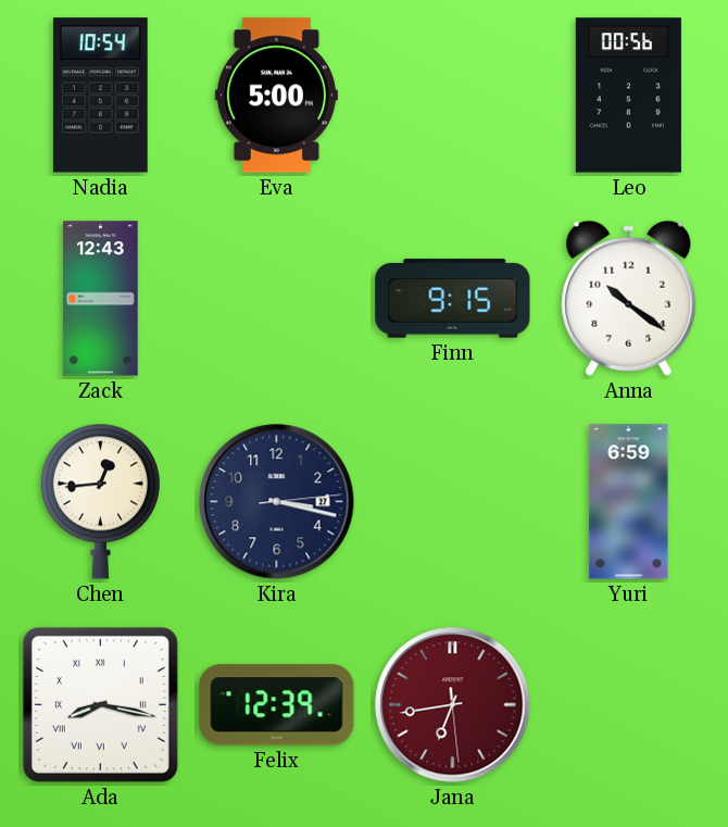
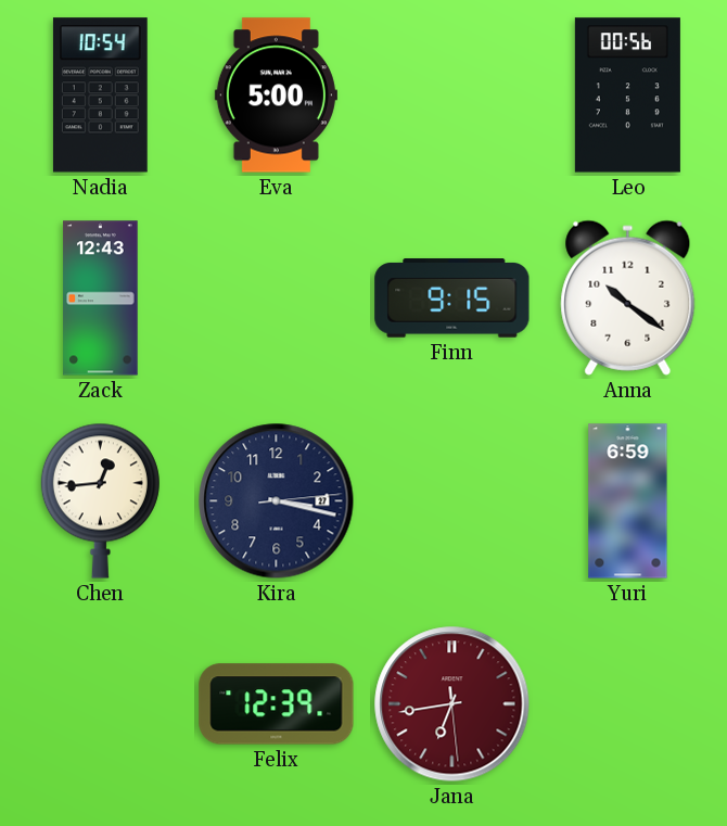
Ada: 8:17 -> none (100, 704)
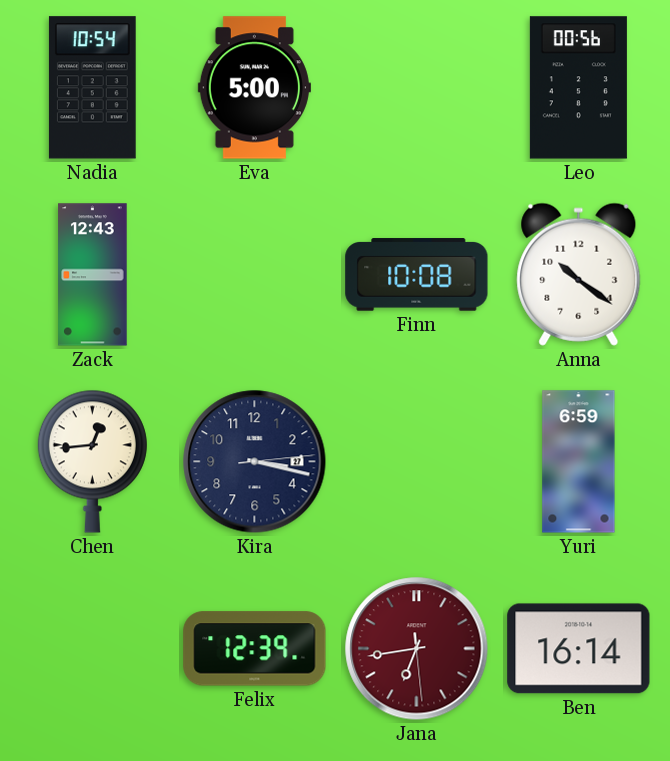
Finn: 9:15 -> 10:08 (417, 275)
Ben: none -> 16:14 (579, 649)
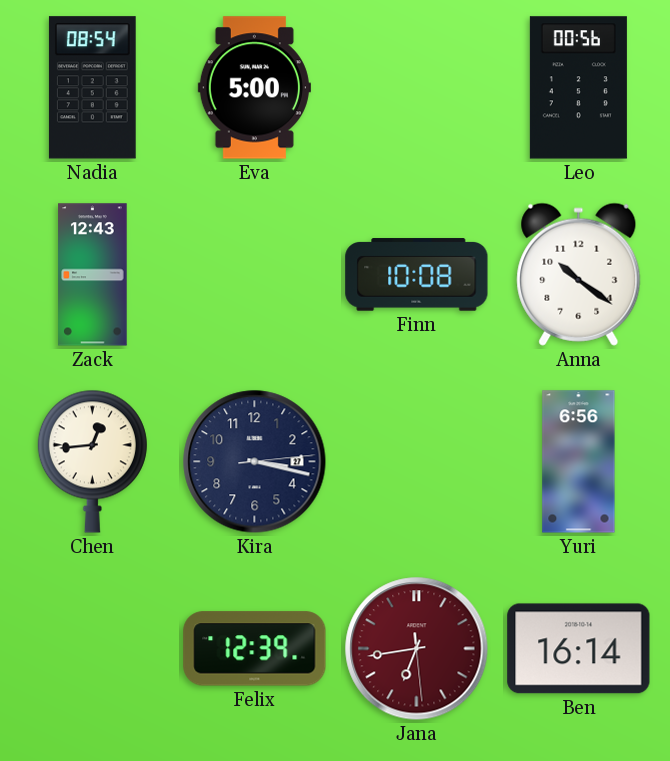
Nadia: 10:54 -> 08:54 (92, 88)
Yuri: 6:59 -> 6:56 (579, 462)
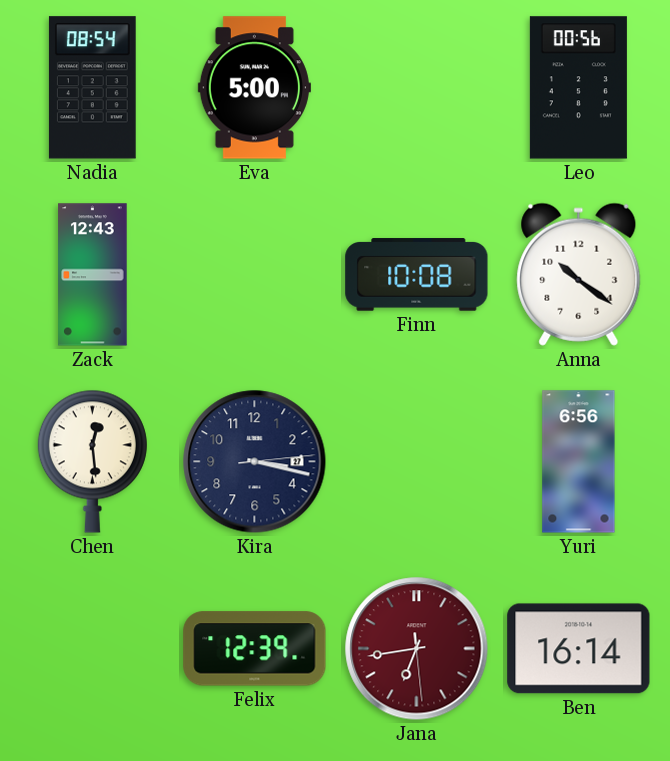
Chen: 12:44 -> 12:29 (92, 461)
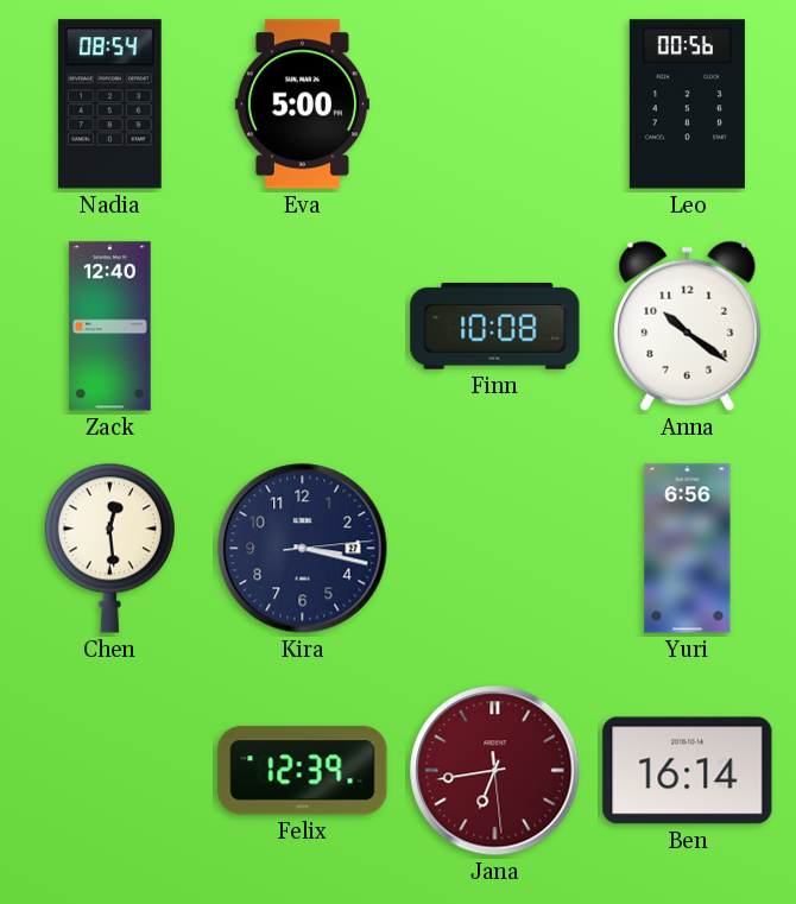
Zack: 12:43 -> 12:40 (110, 327)
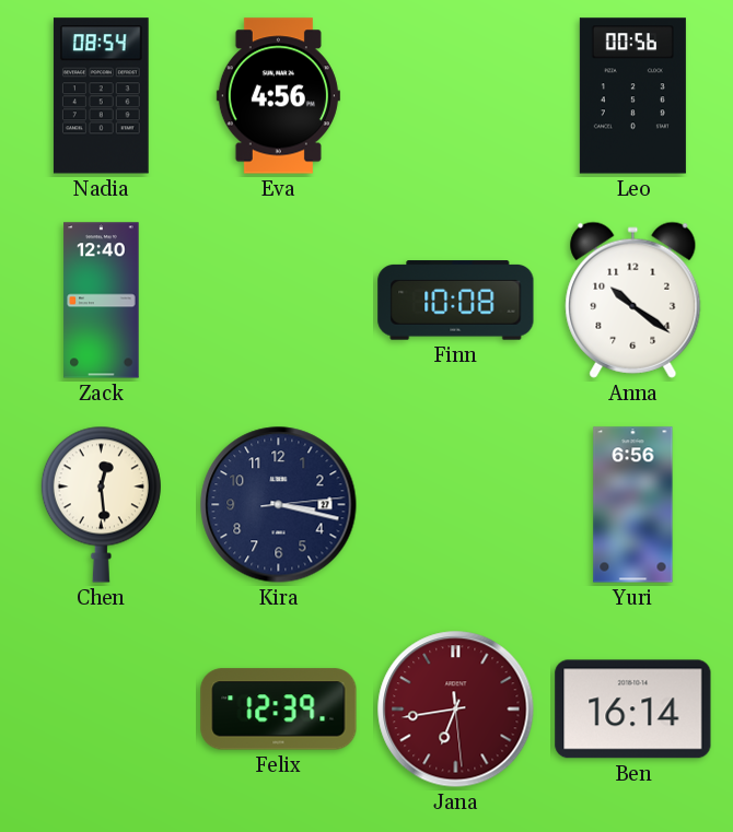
Eva: 5:00 -> 4:56 (278, 96)
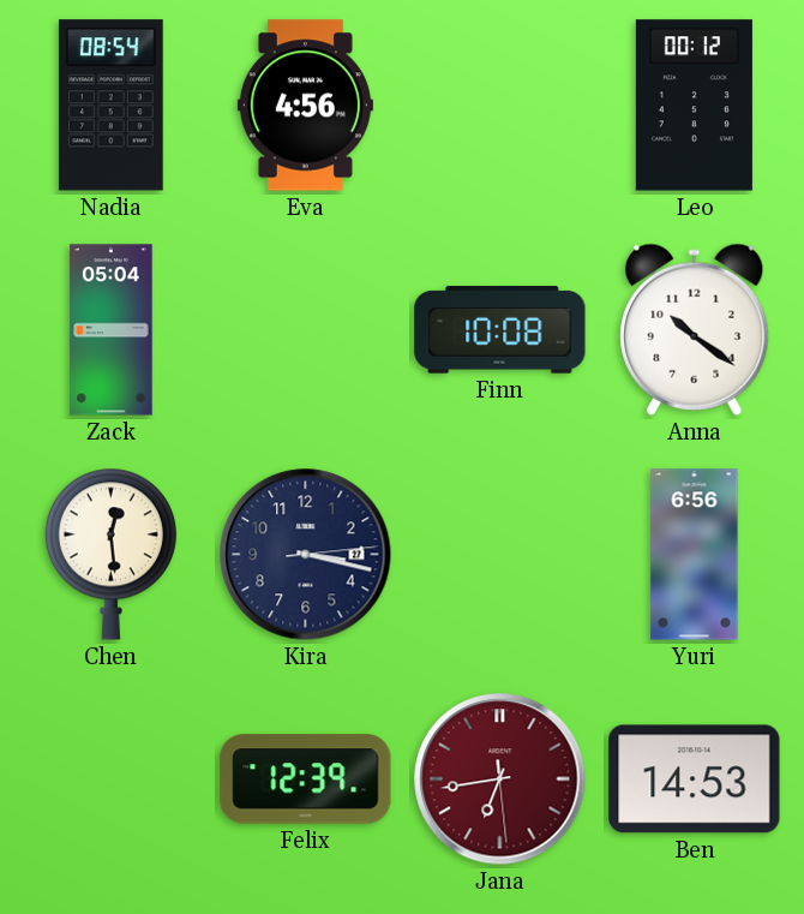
Leo: 00:56 -> 00:12 (694, 106)
Zack: 12:40 -> 05:04 (112, 330)
Ben: 16:14 -> 14:53 (695, 779)
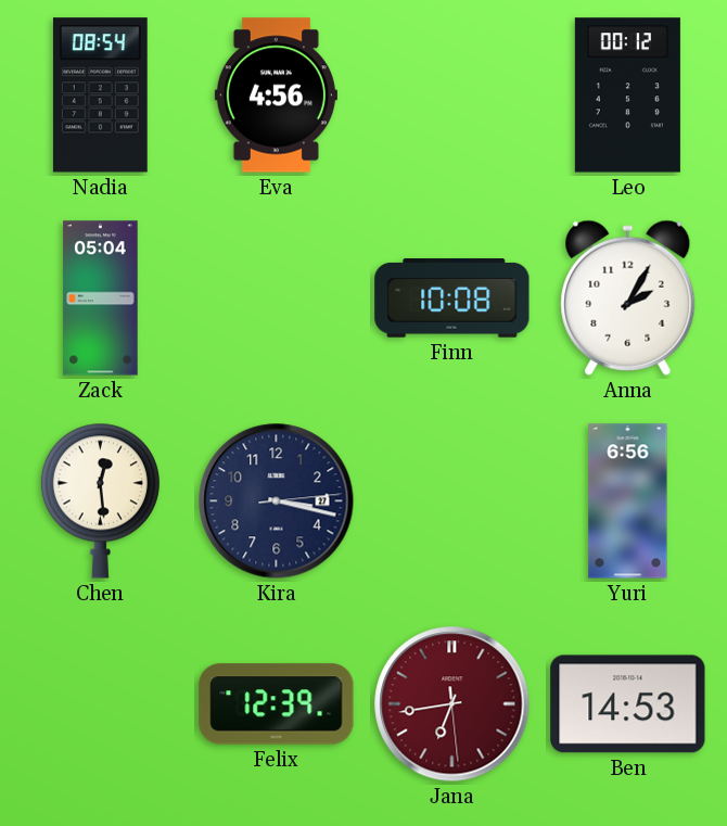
Anna: 10:21 -> 2:05 (628, 297)
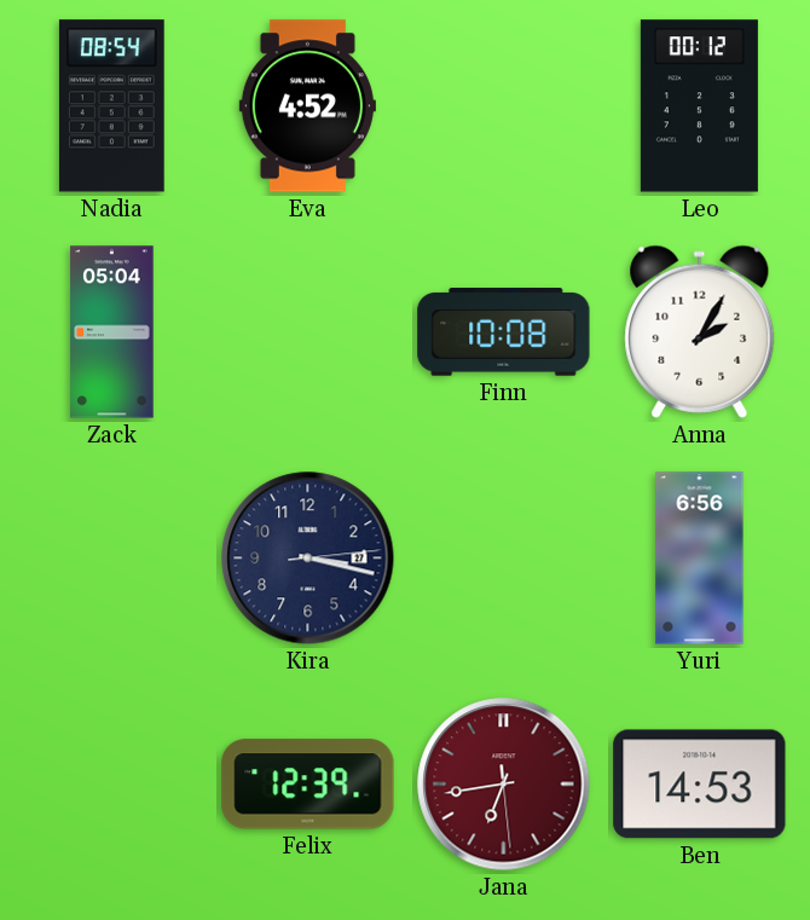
Eva: 4:56 -> 4:52 (307, 106)
Chen: 12:29 -> none (100, 500)
